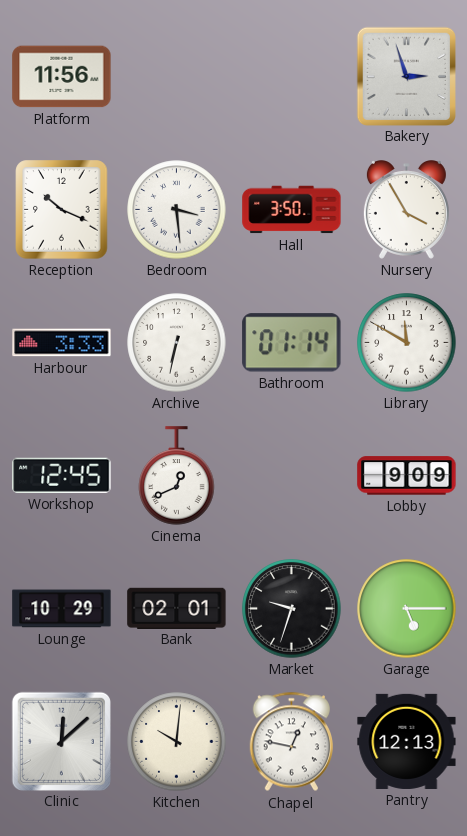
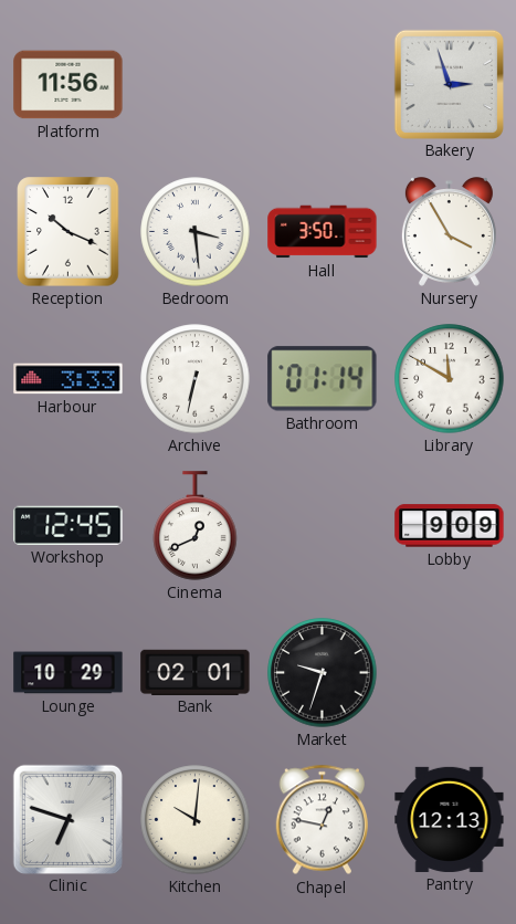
Garage: 5:15 -> none (407, 609)
Clinic: 12:08 -> 6:48 (67, 819)
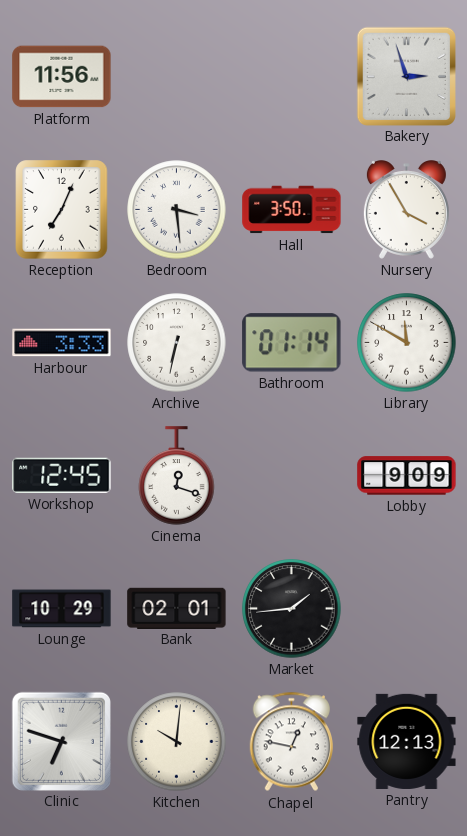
Reception: 10:19 -> 7:04 (62, 210)
Cinema: 12:41 -> 12:18 (177, 476)
Market: 9:33 -> 1:44 (292, 609)
